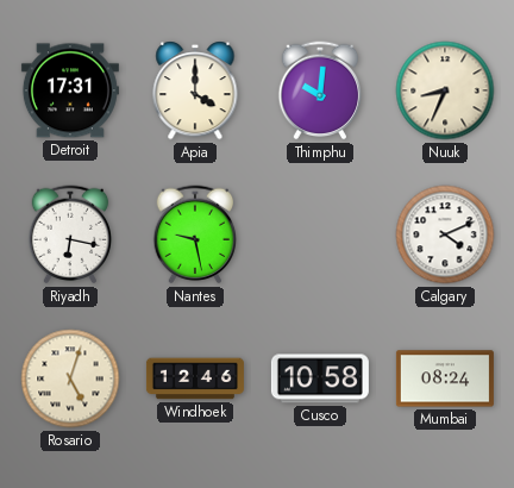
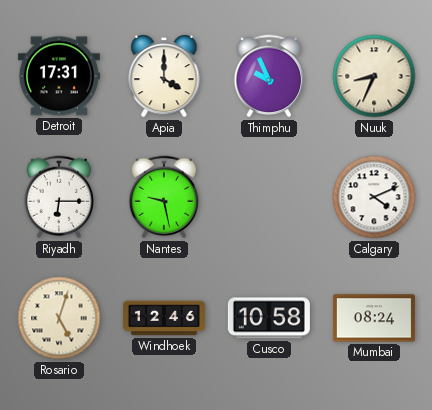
Thimphu: 10:01 -> 9:56 (269, 76)
Riyadh: 6:17 -> 6:15 (59, 197)
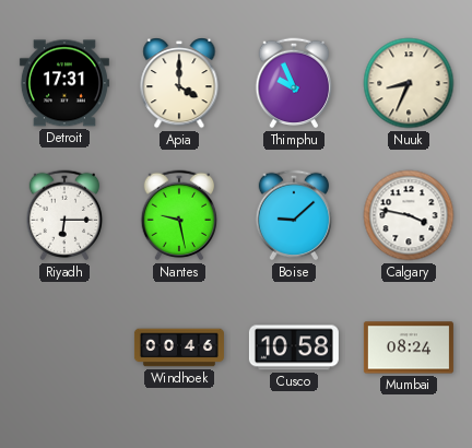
Boise: none -> 9:08 (294, 215)
Calgary: 4:11 -> 3:47 (409, 215)
Rosario: 5:03 -> none (59, 318)
Windhoek: 12:46 -> 00:46 (179, 347)
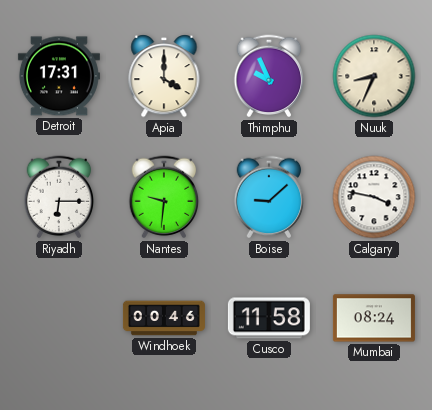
Nantes: 9:28 -> 9:31 (164, 197)
Cusco: 10:58 -> 11:58 (269, 318)
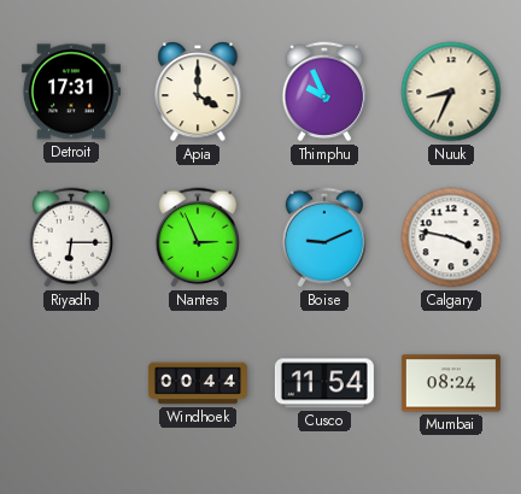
Nantes: 9:31 -> 2:56 (198, 237)
Boise: 9:08 -> 9:11 (324, 237)
Windhoek: 00:46 -> 00:44 (198, 383)
Cusco: 11:58 -> 11:54 (324, 383)
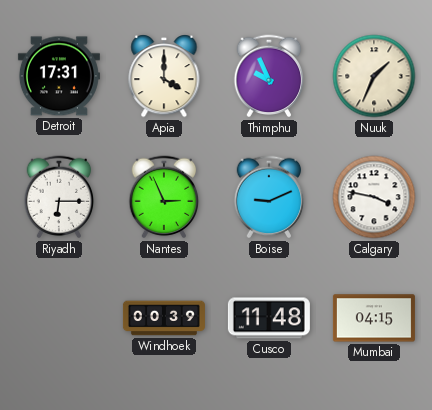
Nuuk: 8:34 -> 1:34 (374, 76)
Windhoek: 00:44 -> 00:39 (164, 318)
Cusco: 11:54 -> 11:48 (269, 318)
Mumbai: 08:24 -> 04:15 (374, 318)
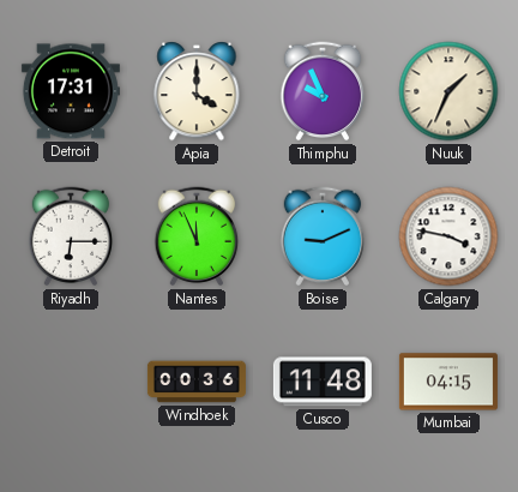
Nantes: 2:56 -> 11:56 (197, 236)
Windhoek: 00:39 -> 00:36 (197, 382)
